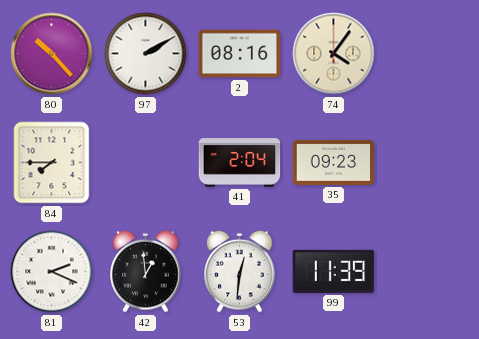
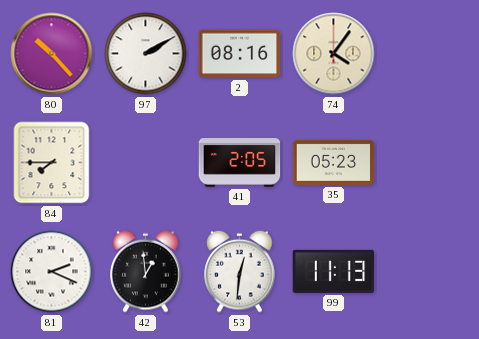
41: 2:04 -> 2:05 (240, 163)
35: 09:23 -> 05:23 (334, 162)
99: 11:39 -> 11:13 (334, 271)
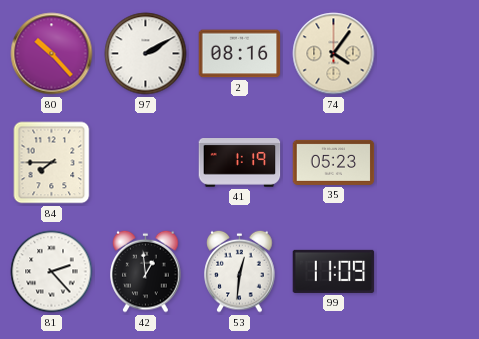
41: 2:05 -> 1:19 (240, 163)
81: 2:19 -> 2:23 (52, 272)
99: 11:13 -> 11:09 (334, 271)
